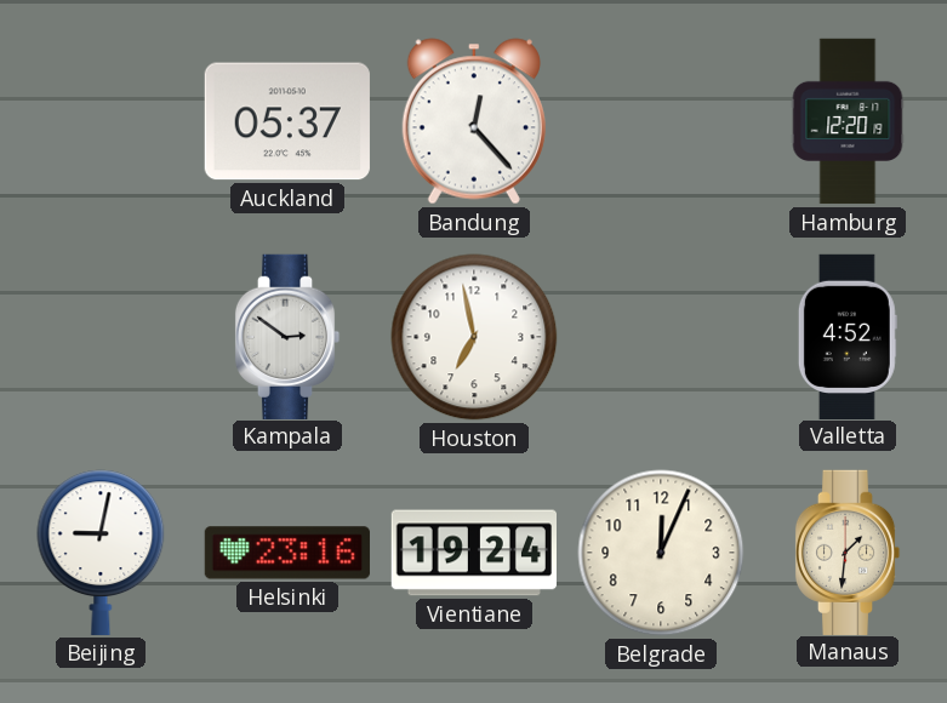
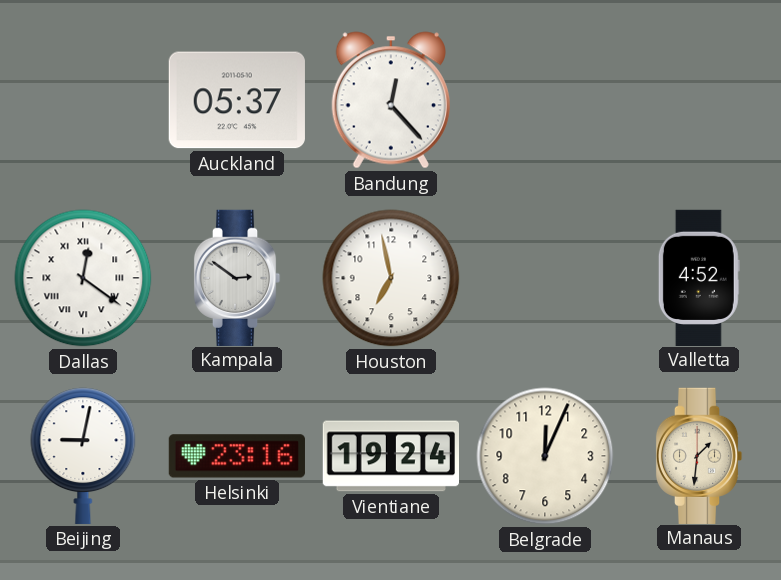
Hamburg: 12:20 -> none (848, 121)
Dallas: none -> 12:21 (83, 278)
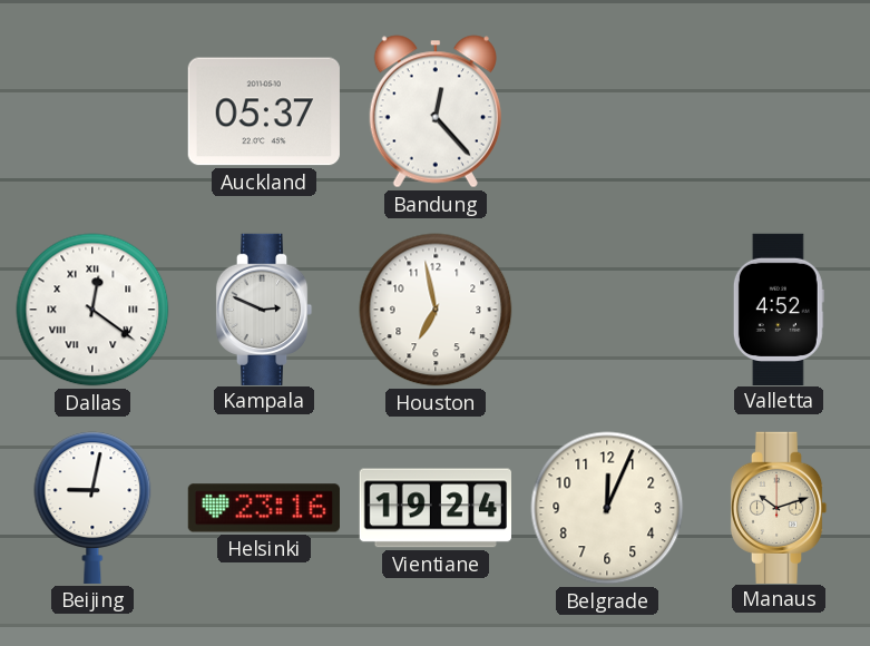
Kampala: 2:51 -> 2:49 (264, 309)
Manaus: 1:31 -> 10:12 (779, 507)
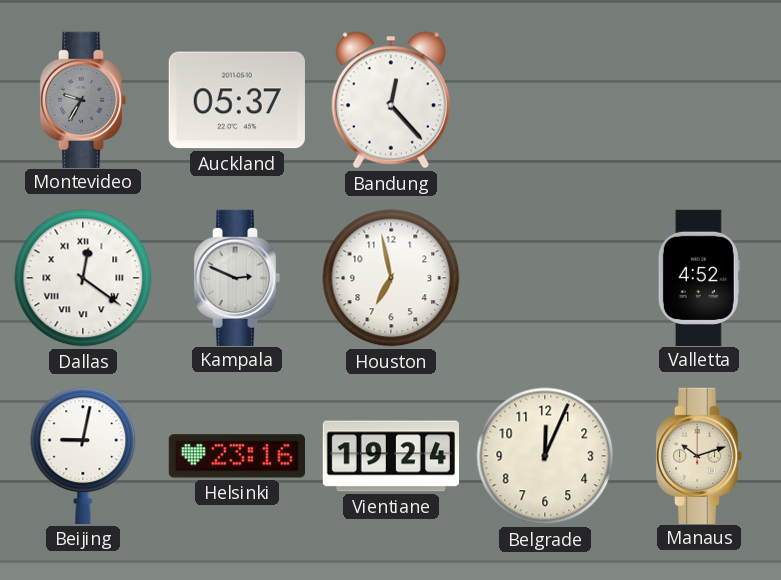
Montevideo: none -> 9:35 (83, 99)
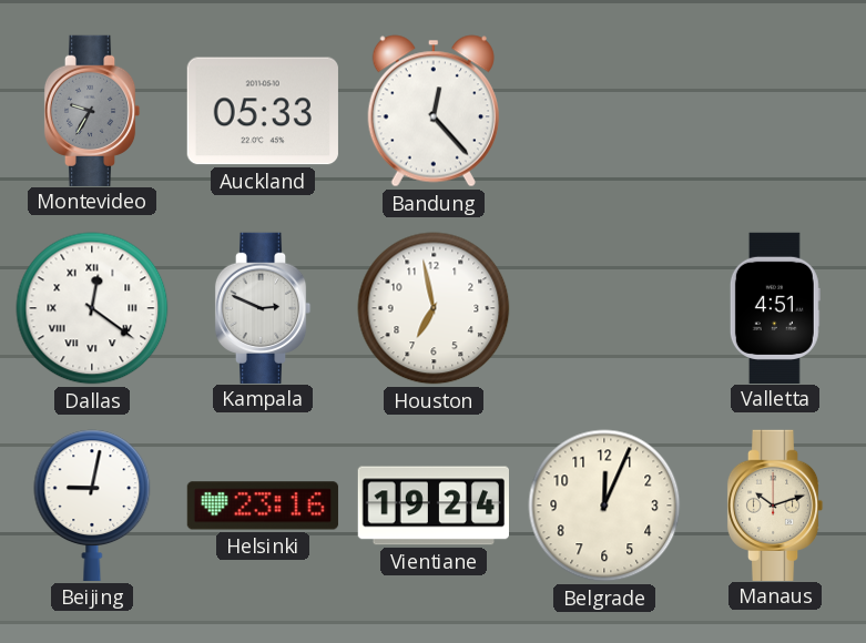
Auckland: 05:37 -> 05:33 (263, 111)
Valletta: 4:52 -> 4:51 (775, 307)
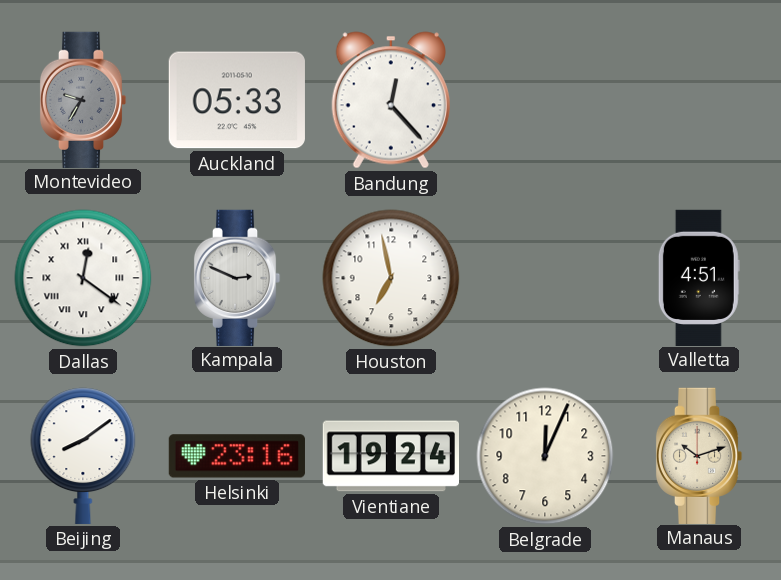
Beijing: 9:02 -> 8:09 (83, 456)
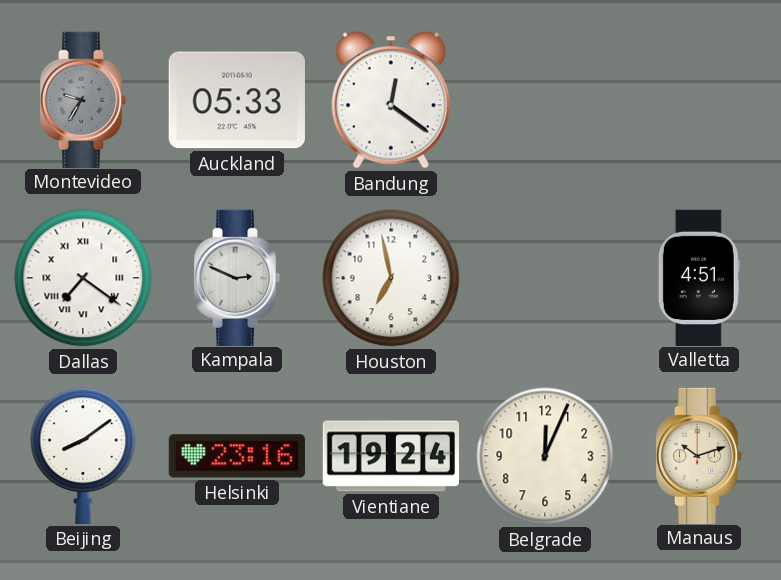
Bandung: 12:23 -> 12:21 (391, 100)
Dallas: 12:21 -> 7:21 (83, 278)
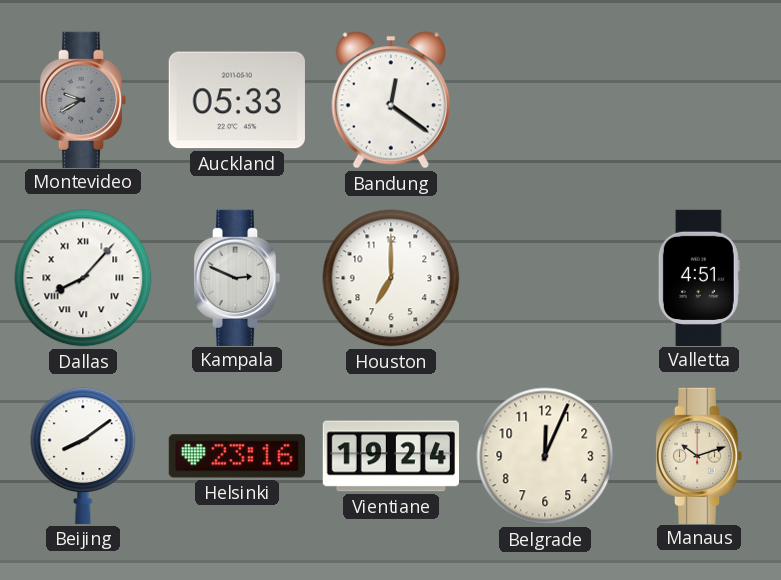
Montevideo: 9:35 -> 9:40 (83, 99)
Dallas: 7:21 -> 8:07 (83, 278)
Houston: 6:58 -> 7:00 (391, 278)
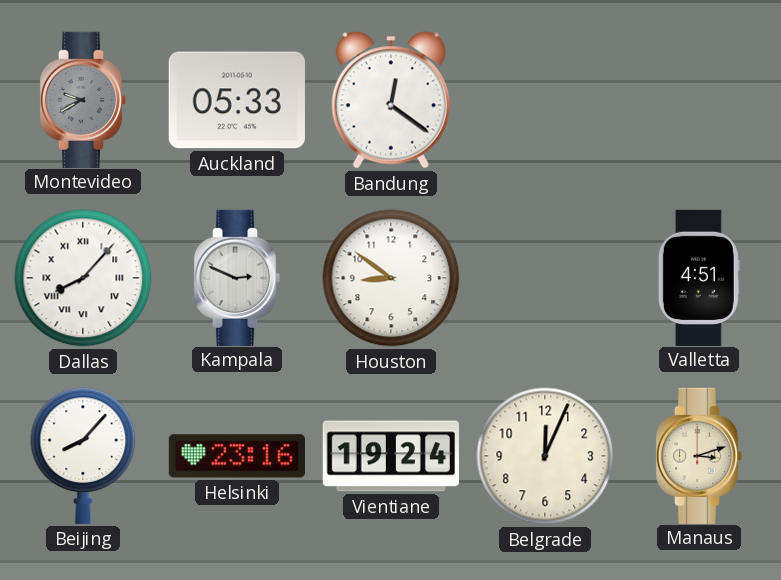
Houston: 7:00 -> 8:51 (391, 278)
Beijing: 8:09 -> 8:07 (83, 456)
Manaus: 10:12 -> 3:12 (699, 455)
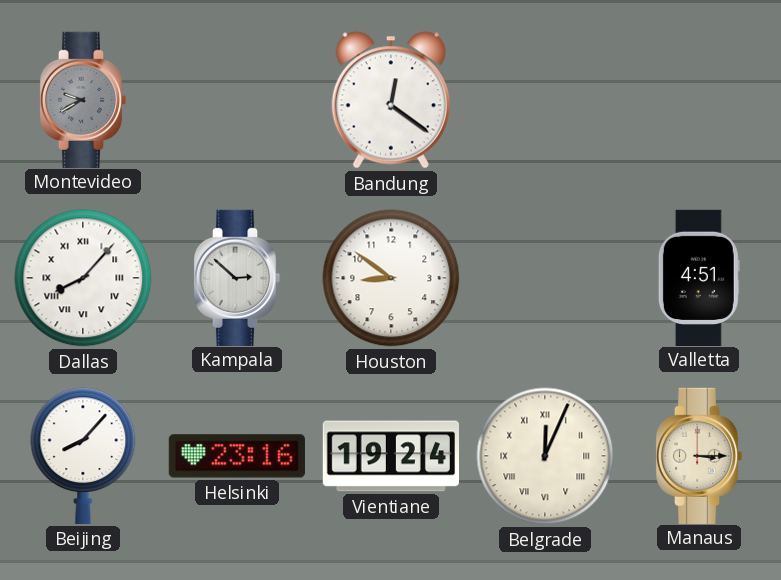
Auckland: 05:33 -> none (237, 100)
Kampala: 2:49 -> 2:52 (237, 277)
Belgrade numerals: Arabic -> Roman (545, 456)
Manaus: 3:12 -> 3:15 (699, 455)
